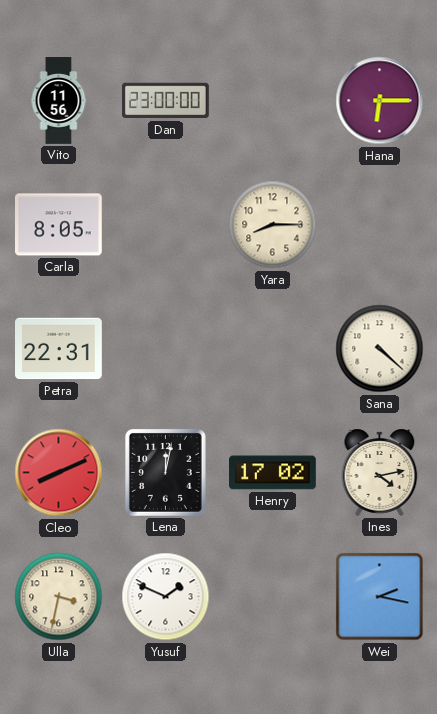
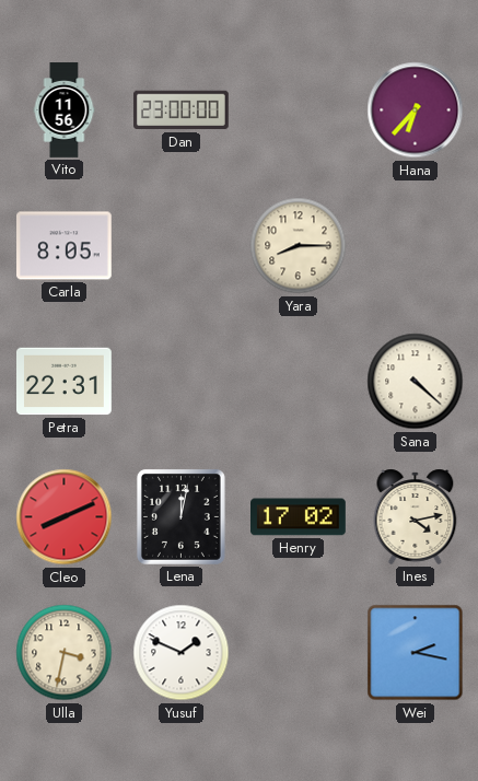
Hana: 6:15 -> 6:37 (416, 110)
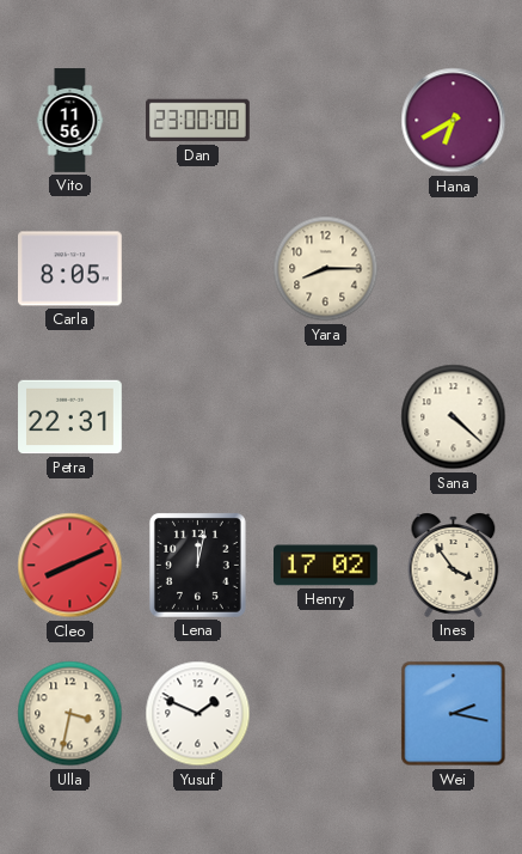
Hana: 6:37 -> 6:40 (454, 121)
Ines: 4:13 -> 3:54 (454, 565)
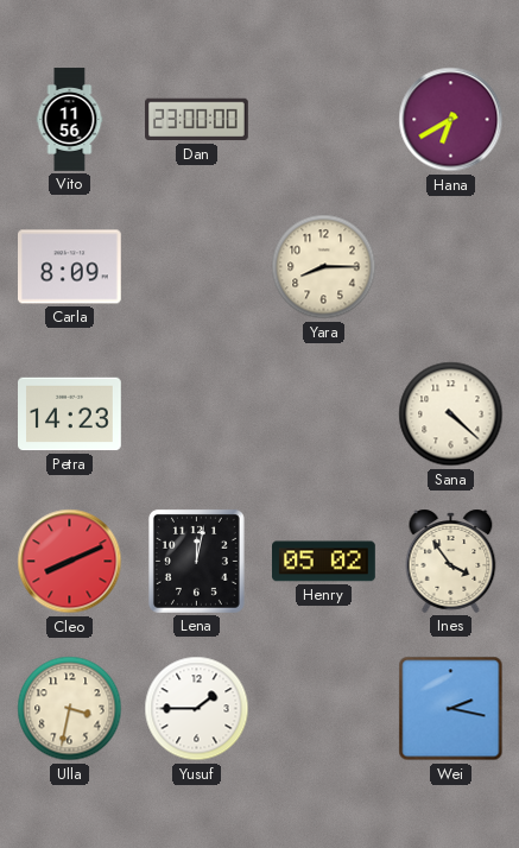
Carla: 8:05 -> 8:09 (70, 267)
Petra: 22:31 -> 14:23 (70, 414)
Henry: 17:02 -> 05:02 (324, 562)
Yusuf: 1:49 -> 1:45 (197, 709)
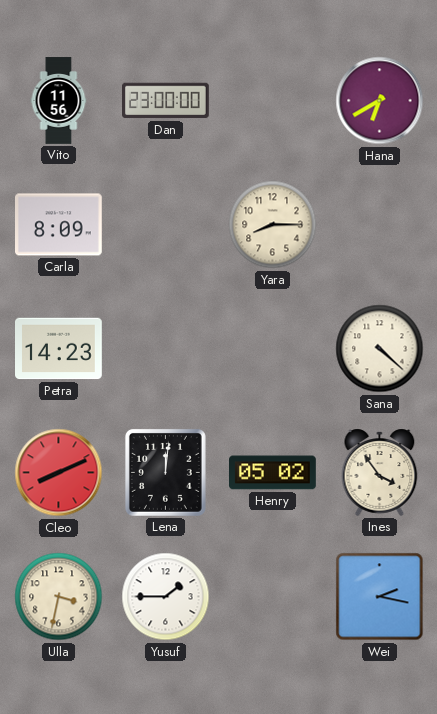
Lena: 12:02 -> 12:01 (165, 472)
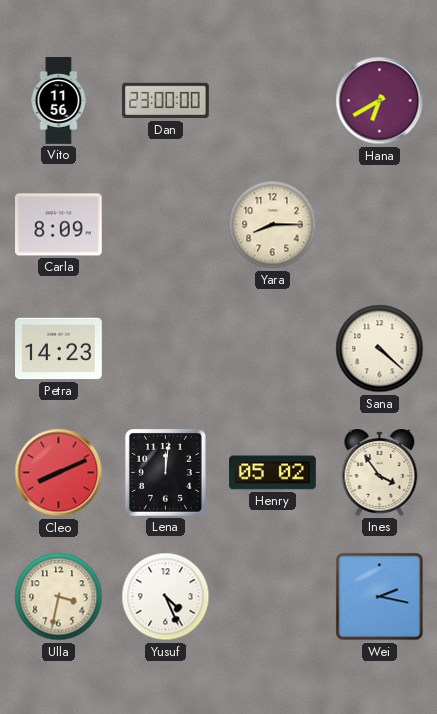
Yusuf: 1:45 -> 4:26 (166, 597)
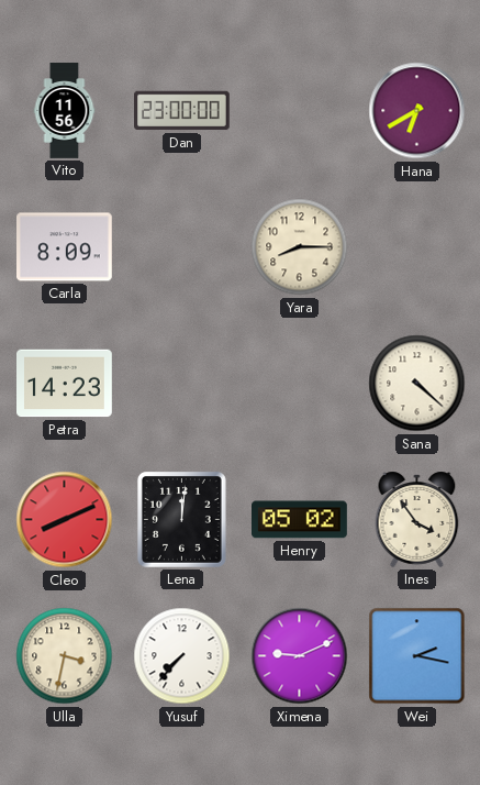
Yusuf: 4:26 -> 7:37 (182, 656)
Ximena: none -> 9:11 (300, 656)
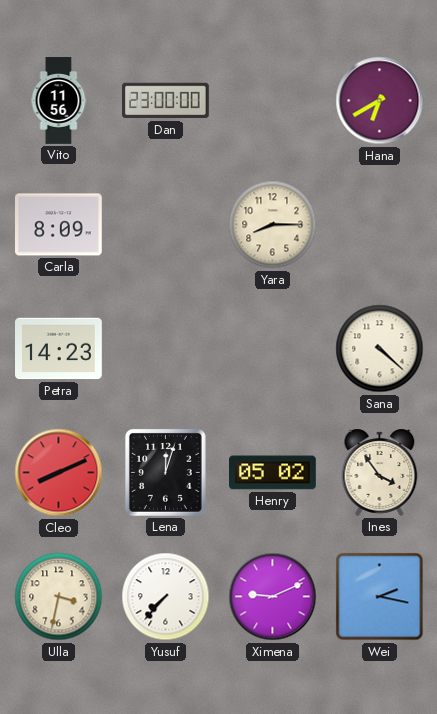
Lena: 12:01 -> 12:03 (165, 472)
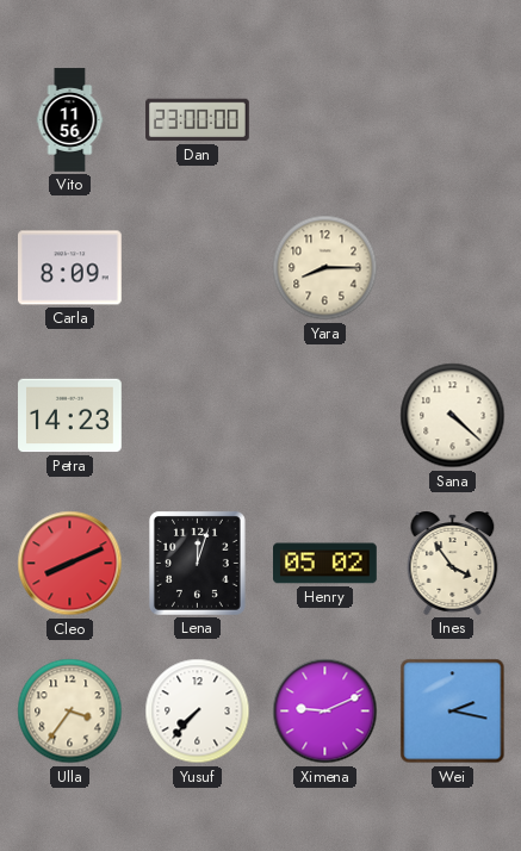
Hana: 6:40 -> none (380, 101)
Ulla: 3:32 -> 3:36 (70, 712)
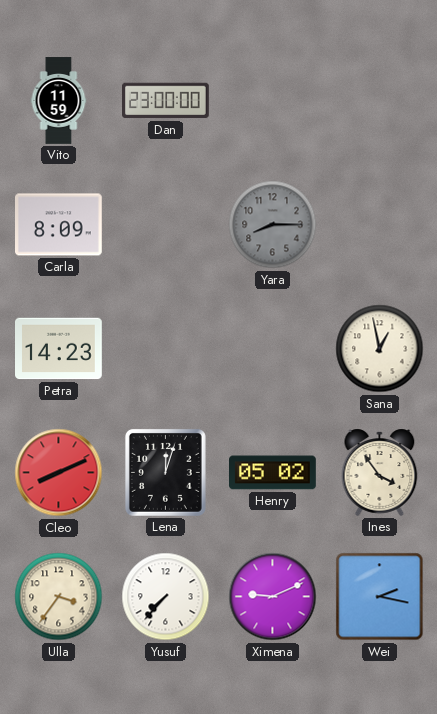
Vito: 11:56 -> 11:59 (59, 101)
Yara dial: cream -> grey (273, 225)
Sana: 4:22 -> 12:58 (380, 349)
